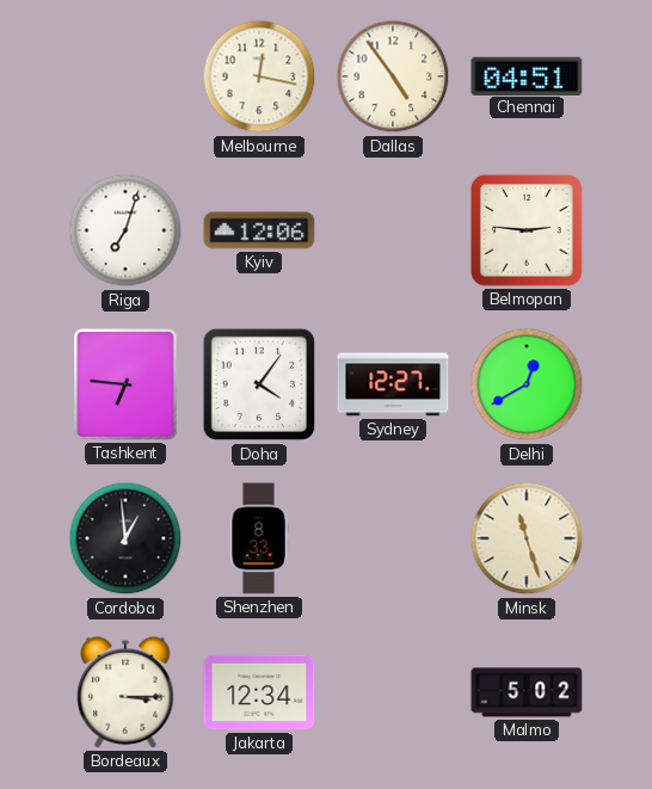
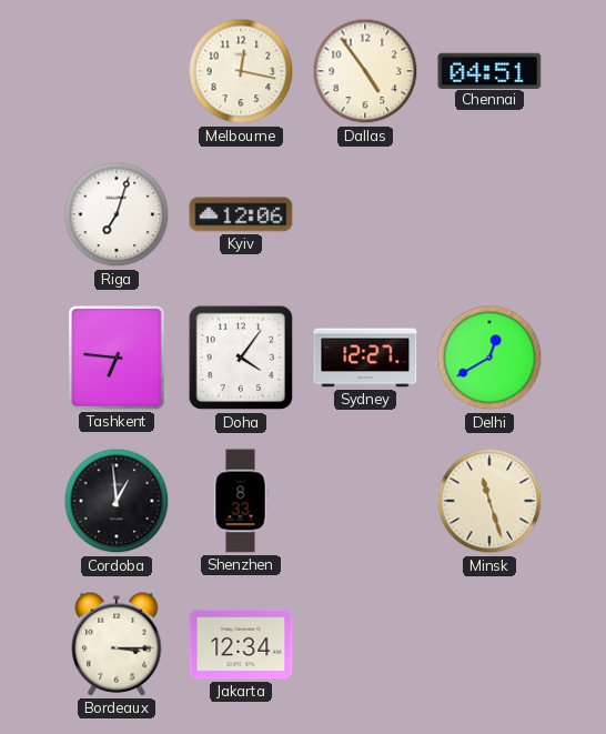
Belmopan: 2:46 -> none (527, 230)
Malmo: 5:02 -> none (527, 692)
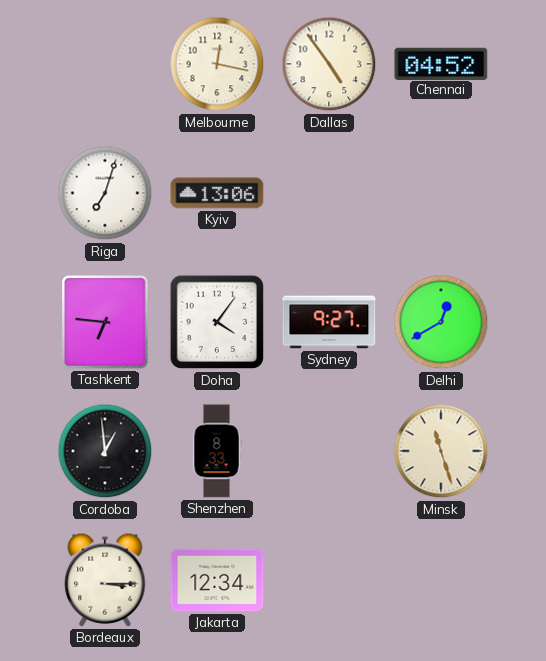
Chennai: 04:51 -> 04:52 (441, 63)
Kyiv: 12:06 -> 13:06 (217, 193)
Sydney: 12:27 -> 9:27 (329, 322)
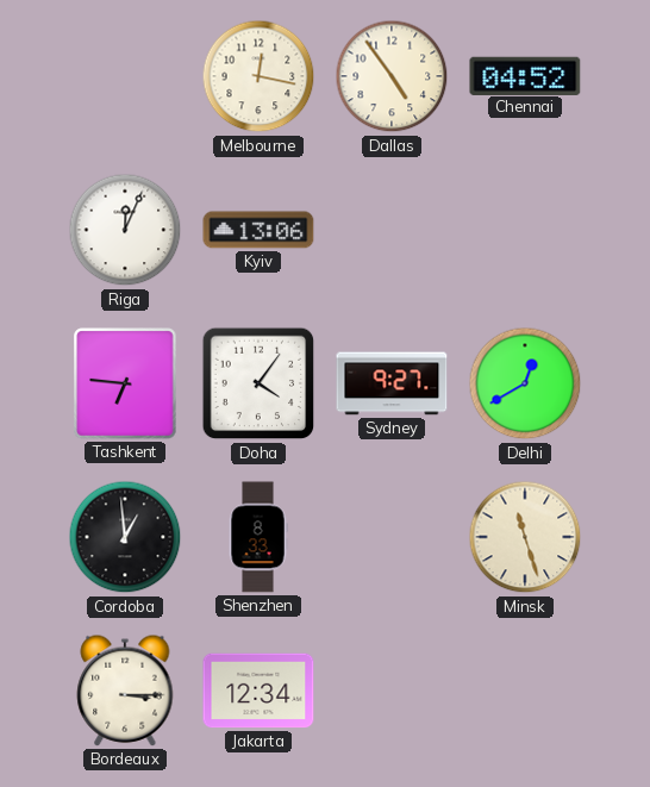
Riga: 7:03 -> 12:04 (125, 230)
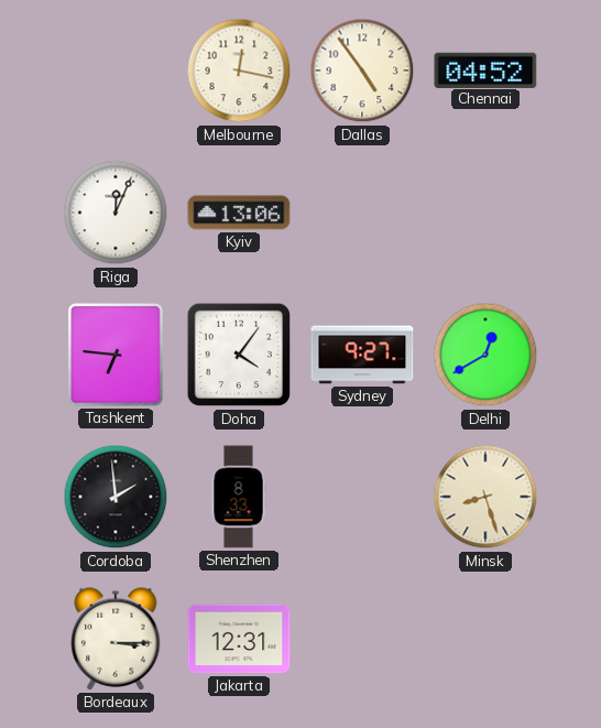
Cordoba: 12:59 -> 1:59 (116, 497)
Minsk: 11:27 -> 8:27 (485, 497)
Jakarta: 12:34 -> 12:31 (239, 639)
